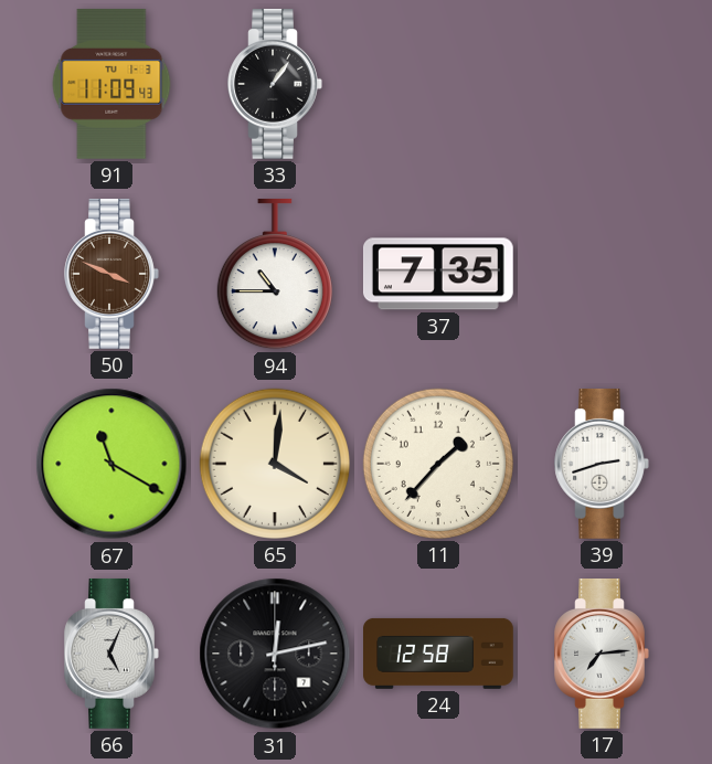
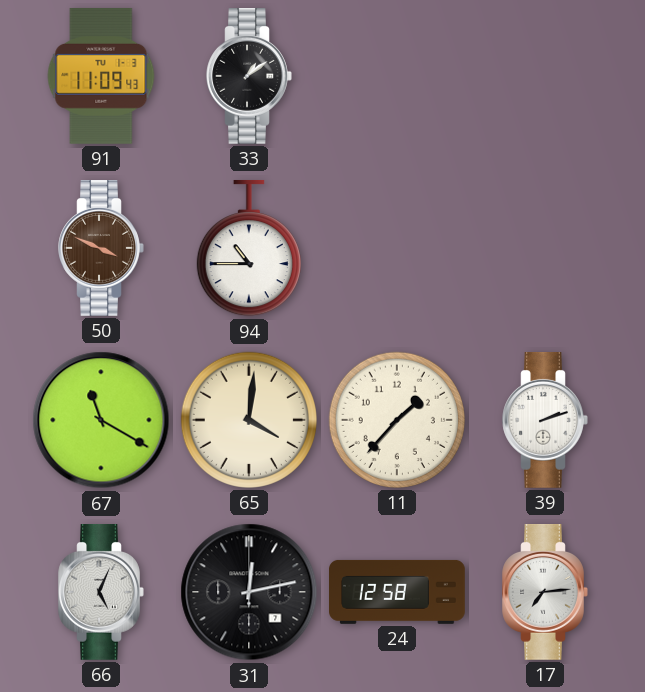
33: 1:06 -> 1:09 (249, 77)
37: 7:35 -> none (438, 274)
39: 2:42 -> 2:12 (545, 421)
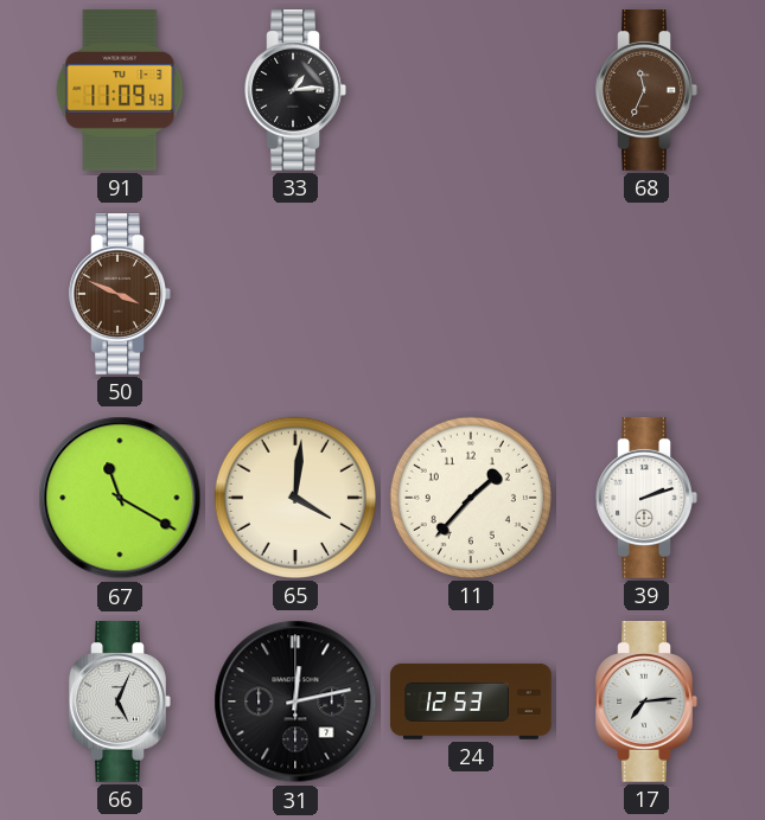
33: 1:09 -> 1:14 (295, 91)
68: none -> 11:34 (646, 91)
94: 10:45 -> none (249, 248)
24: 12:58 -> 12:53 (472, 702)
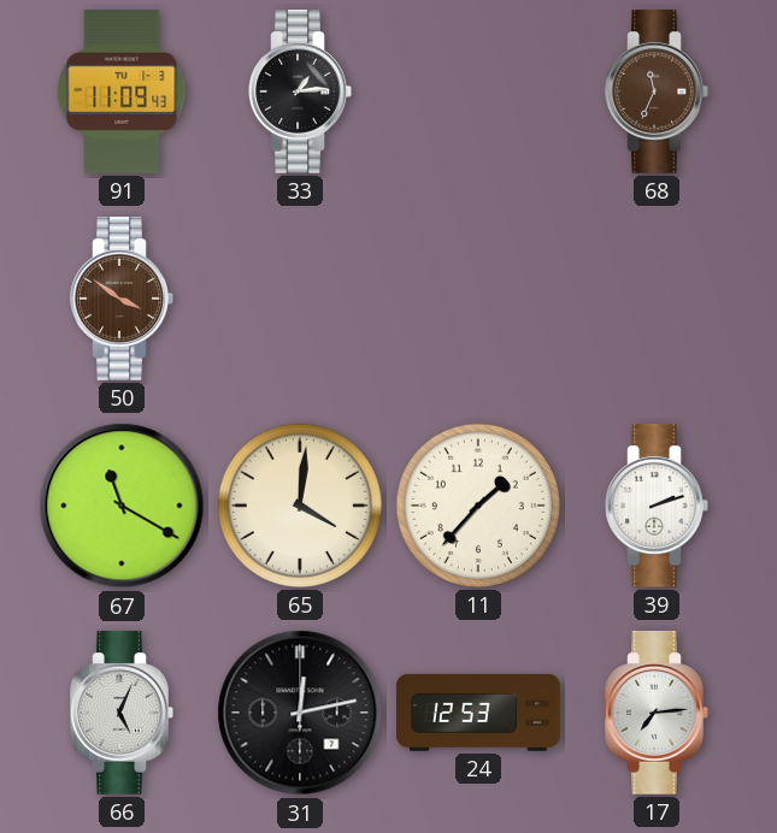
50: 3:49 -> 3:51 (122, 300)
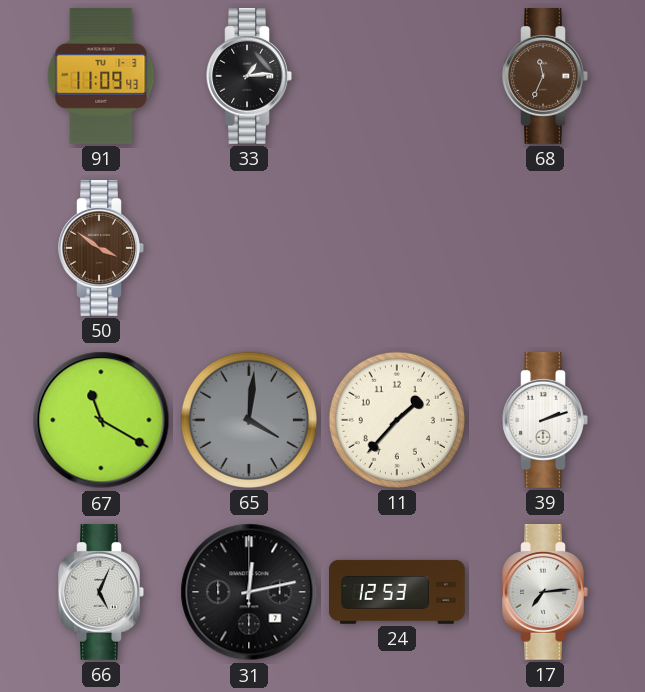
65 dial: cream -> grey (249, 420)
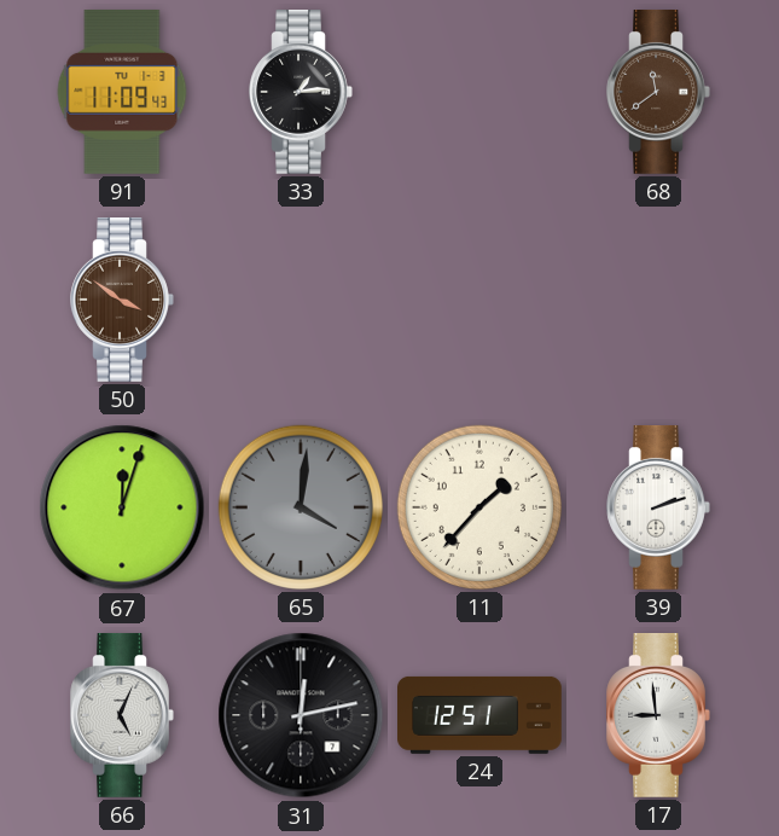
68: 11:34 -> 11:39 (658, 93)
67: 11:20 -> 12:03 (122, 507)
24: 12:53 -> 12:51 (481, 715)
17: 7:14 -> 8:59 (658, 716)
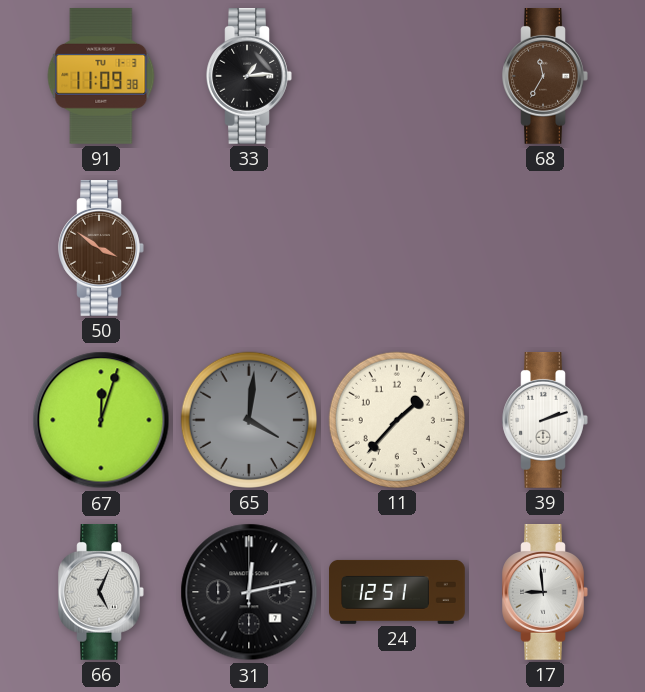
91: 11:09:43 -> 11:09:38 (101, 76)
68: 11:39 -> 11:35 (545, 77)
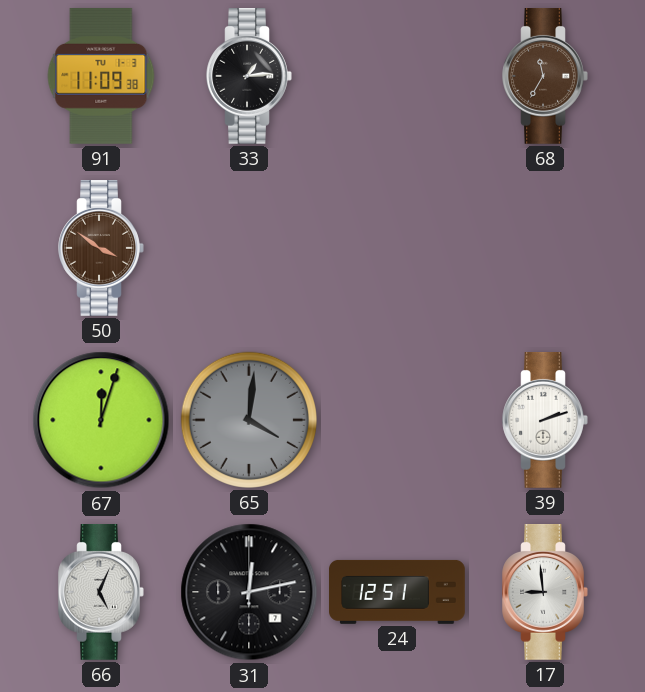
11: 1:37 -> none (397, 420)
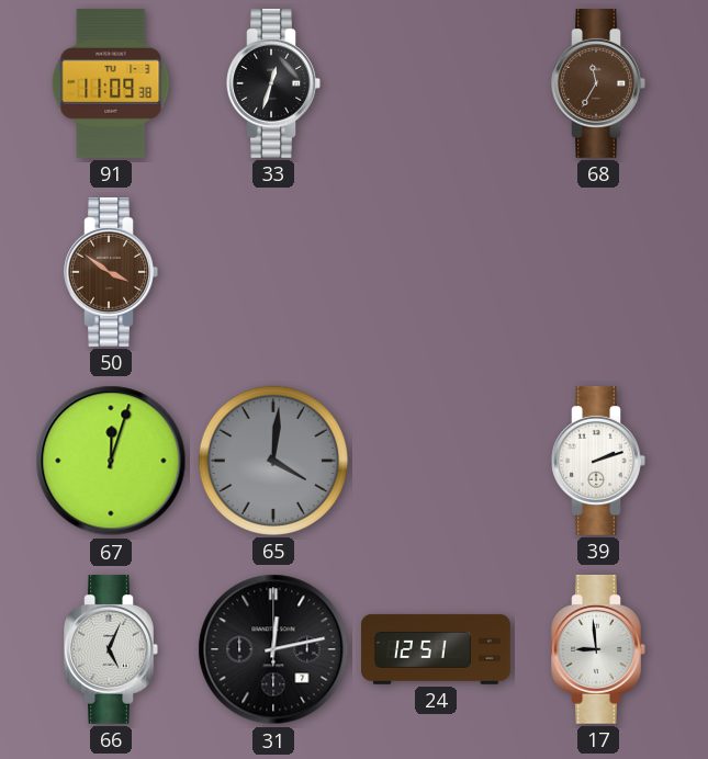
33: 1:14 -> 12:33 (273, 84)
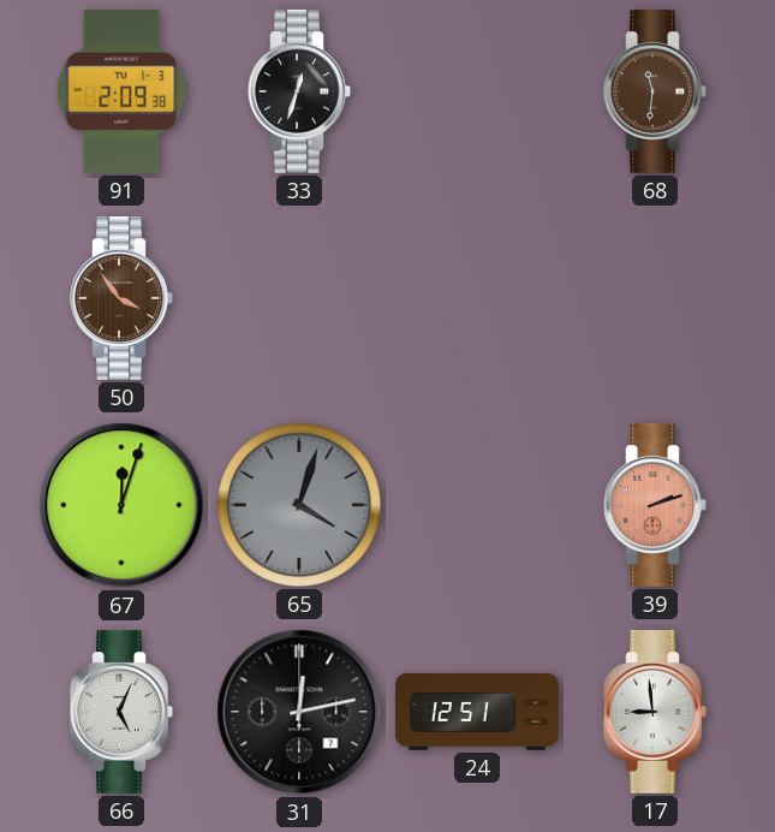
91: 11:09 -> 2:09 (121, 91)
68: 11:35 -> 11:31 (655, 93)
50: 3:51 -> 3:54 (121, 299)
65: 4:01 -> 4:03 (299, 505)
39 dial: white -> salmon (655, 506)
